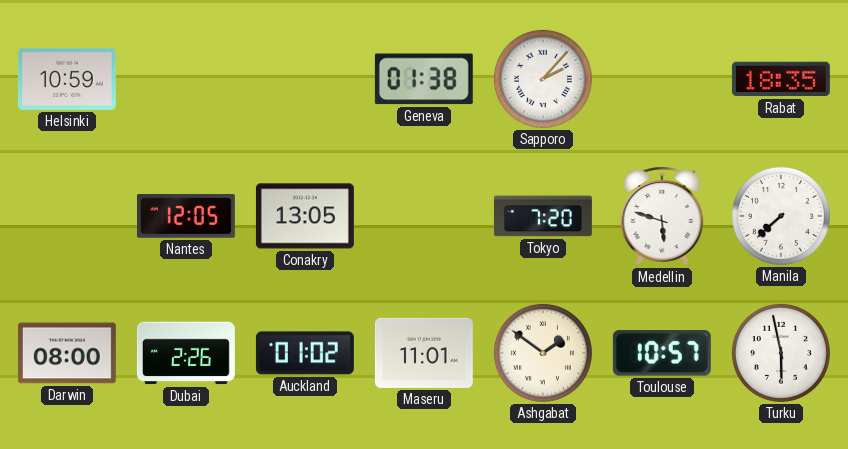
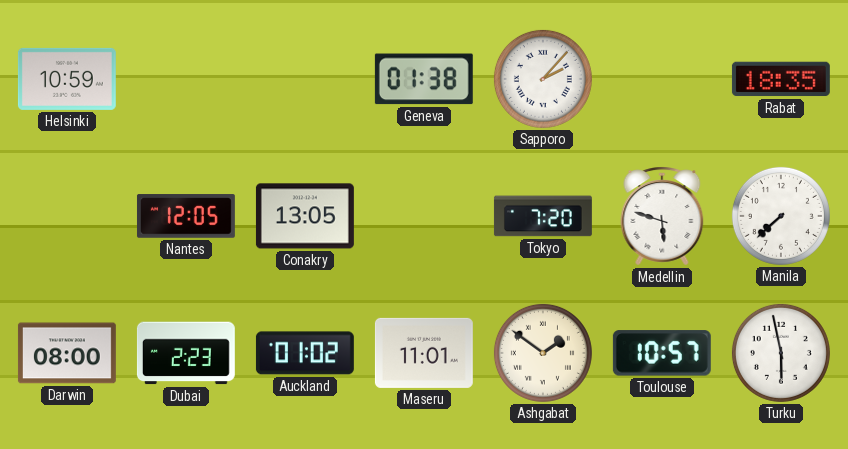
Dubai: 2:26 -> 2:23 (186, 353)
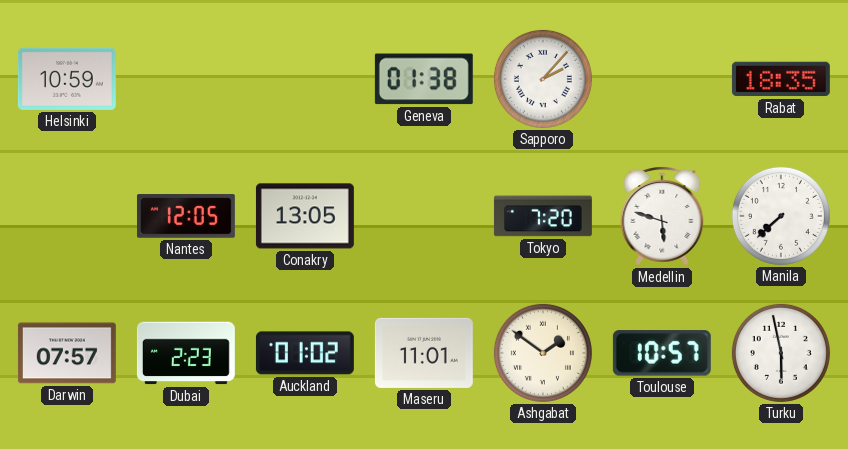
Darwin: 08:00 -> 07:57 (67, 353)
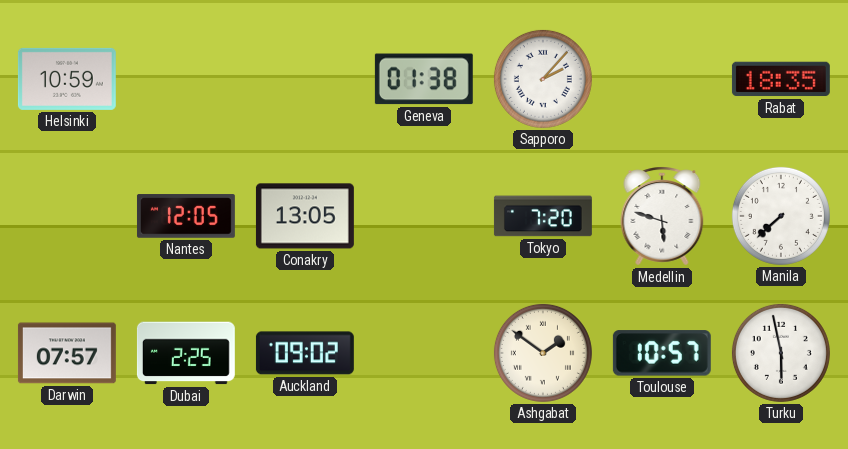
Dubai: 2:23 -> 2:25 (186, 353)
Auckland: 01:02 -> 09:02 (305, 353)
Maseru: 11:01 -> none (424, 353)
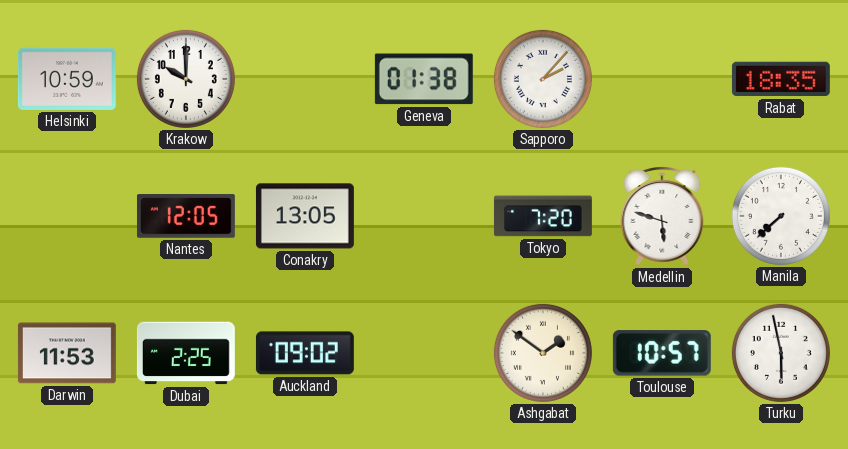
Krakow: none -> 10:00 (186, 79)
Darwin: 07:57 -> 11:53 (67, 353)
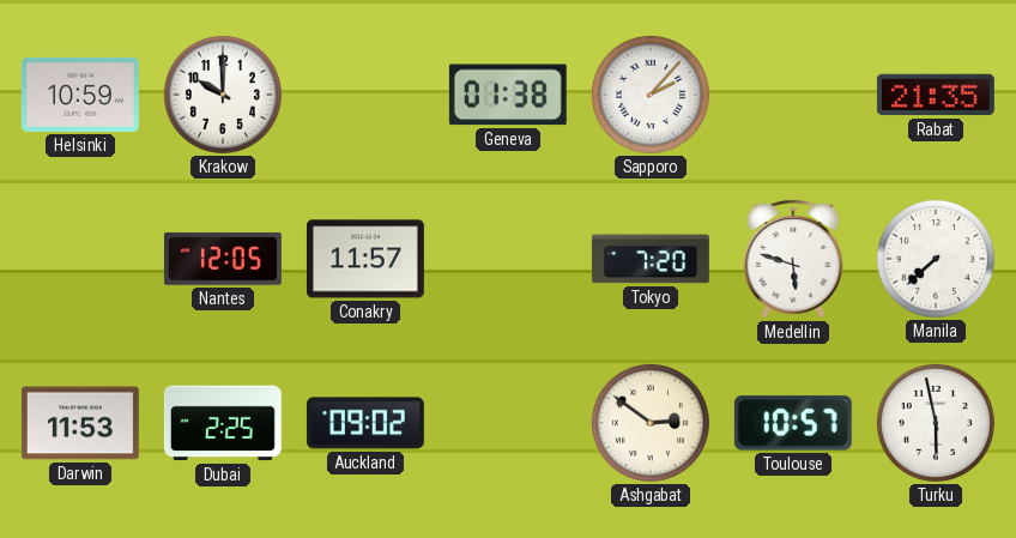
Rabat: 18:35 -> 21:35 (936, 95)
Conakry: 13:05 -> 11:57 (365, 259)
Ashgabat: 1:51 -> 2:51 (651, 423)
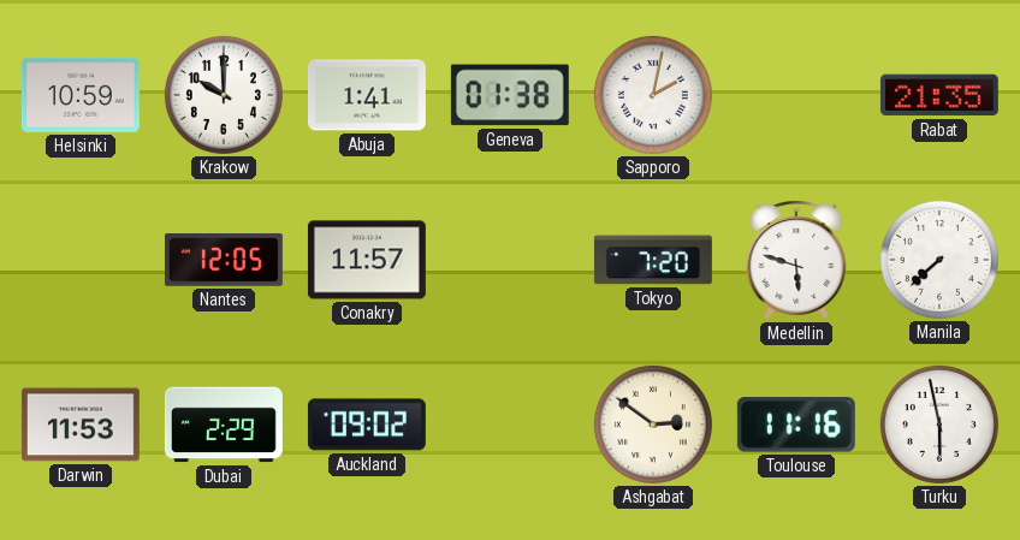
Abuja: none -> 1:41 (367, 95)
Sapporo: 2:07 -> 2:02 (653, 95)
Dubai: 2:25 -> 2:29 (224, 425)
Toulouse: 10:57 -> 11:16 (796, 425)
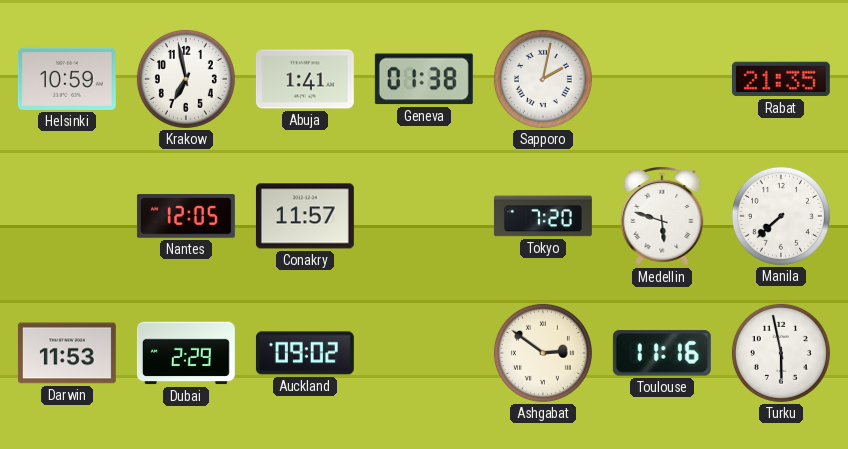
Krakow: 10:00 -> 6:58 (186, 79)
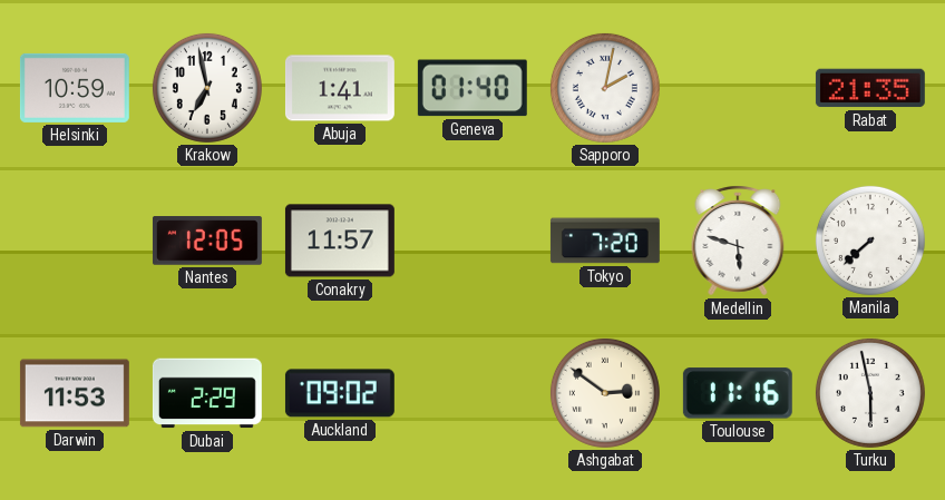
Geneva: 01:38 -> 01:40 (472, 88)
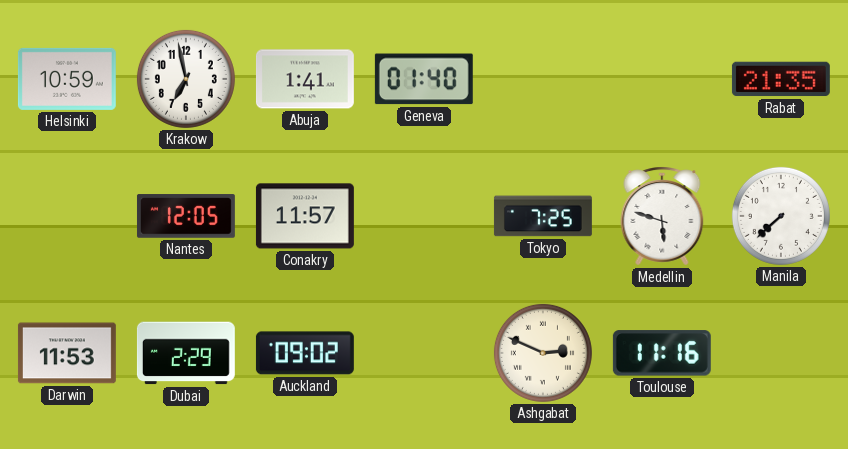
Sapporo: 2:02 -> none (605, 88)
Tokyo: 7:20 -> 7:25 (543, 216)
Ashgabat: 2:51 -> 2:49 (543, 353)
Turku: 5:58 -> none (870, 393)
